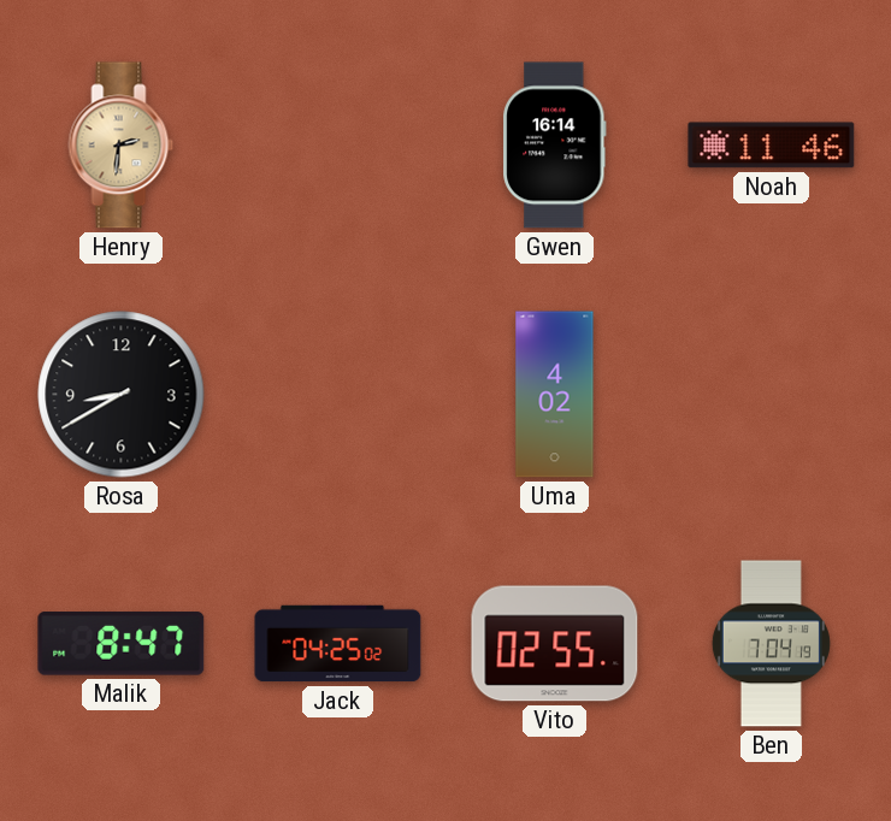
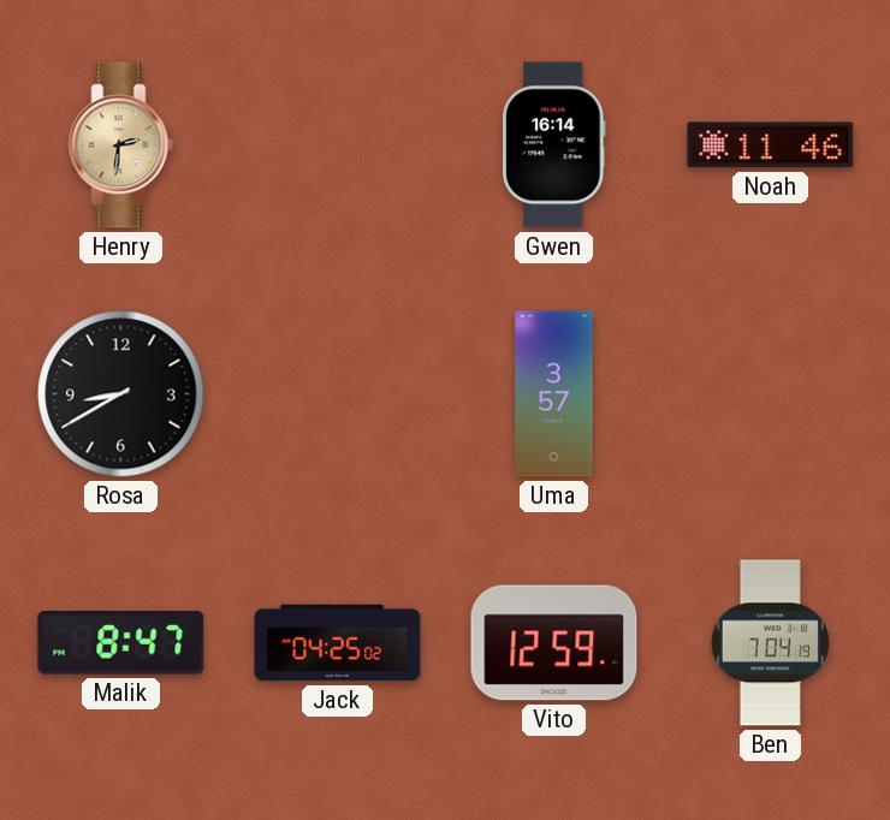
Uma: 4:02 -> 3:57 (554, 394)
Vito: 02:55 -> 12:59 (554, 643)
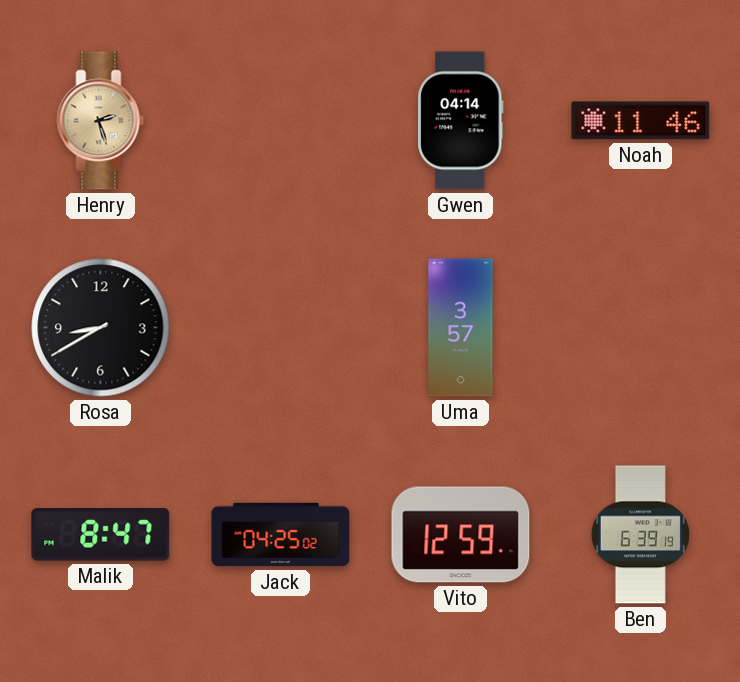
Henry: 2:31 -> 2:27 (101, 121)
Gwen: 16:14 -> 04:14 (461, 121)
Ben: 7:04 -> 6:39 (640, 535)
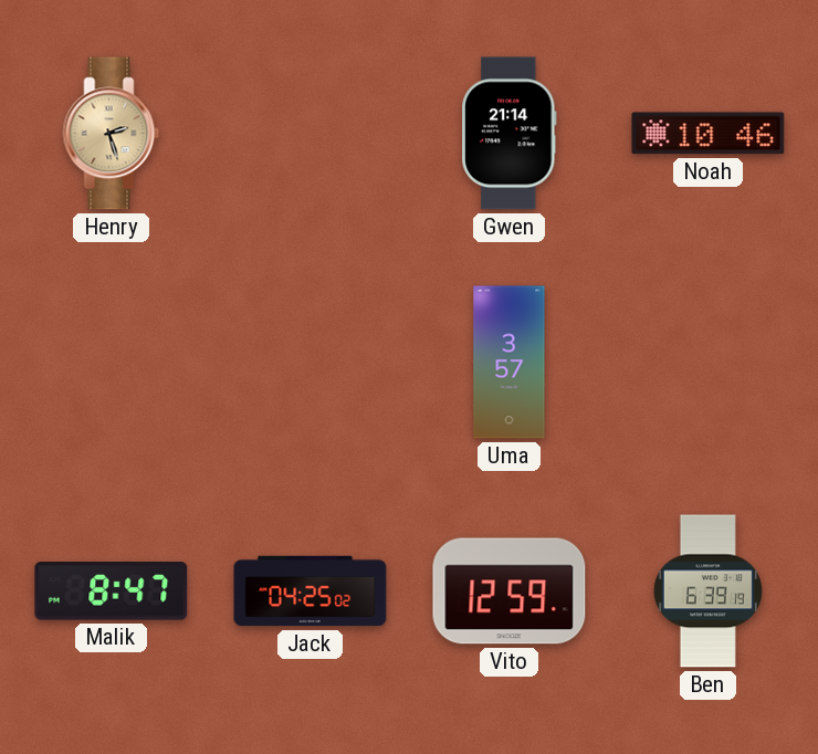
Gwen: 04:14 -> 21:14 (510, 134)
Noah: 11:46 -> 10:46 (709, 134)
Rosa: 8:40 -> none (101, 328)
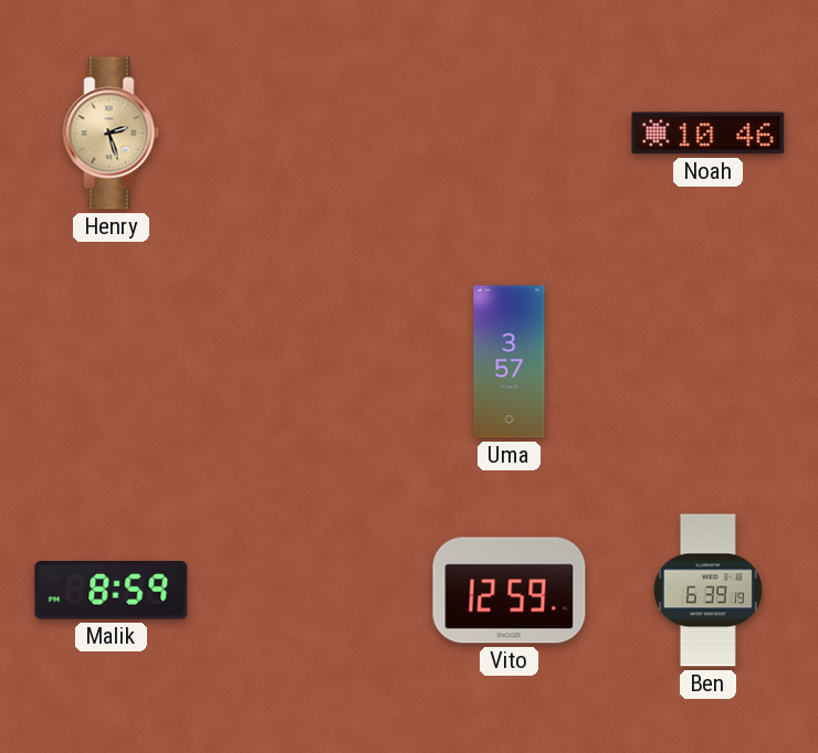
Gwen: 21:14 -> none (510, 134)
Malik: 8:47 -> 8:59 (112, 591)
Jack: 04:25 -> none (311, 591)
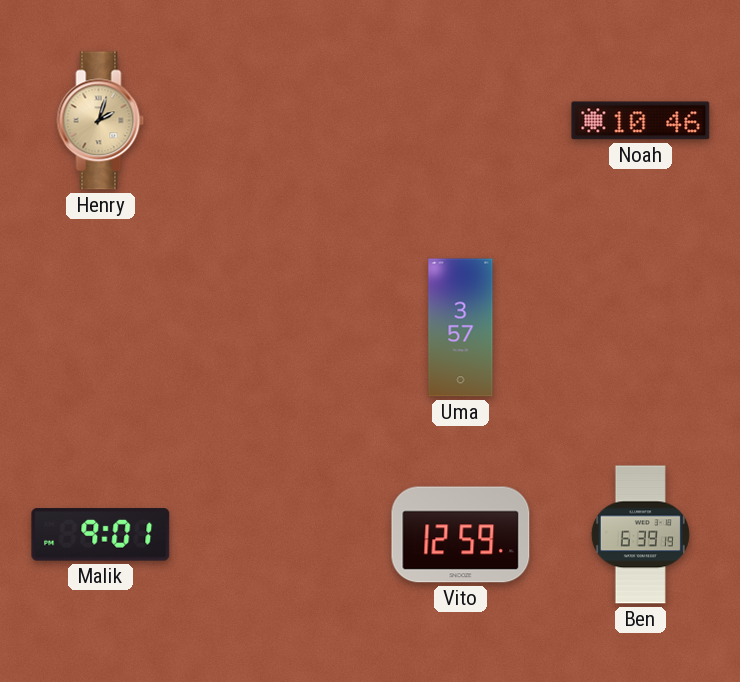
Henry: 2:27 -> 2:03 (101, 121)
Malik: 8:59 -> 9:01 (101, 535)
